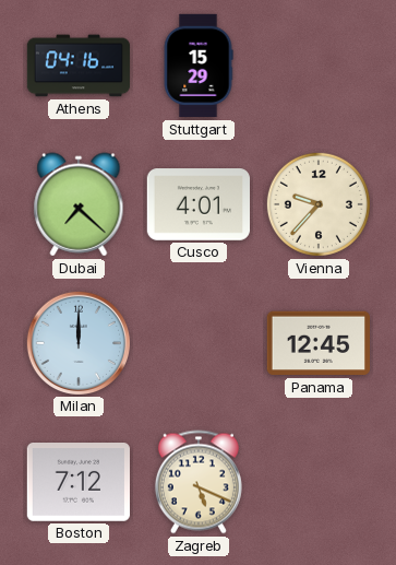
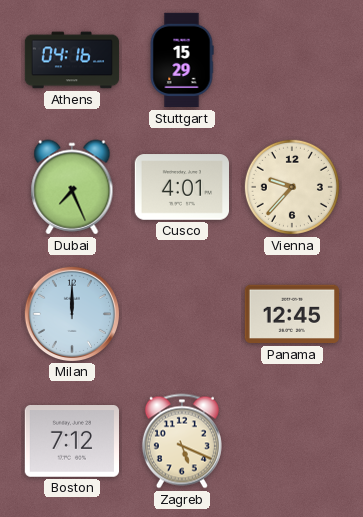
Dubai: 7:22 -> 7:26 (72, 187)
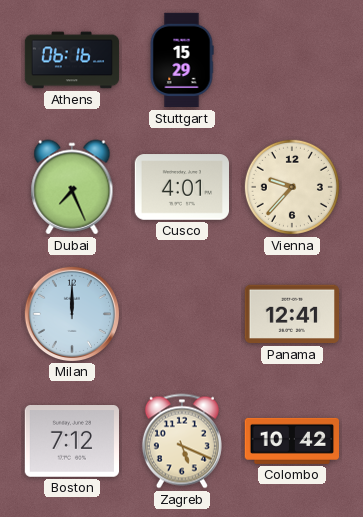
Athens: 04:16 -> 06:16 (72, 60)
Panama: 12:45 -> 12:41 (291, 314)
Colombo: none -> 10:42 (292, 441)
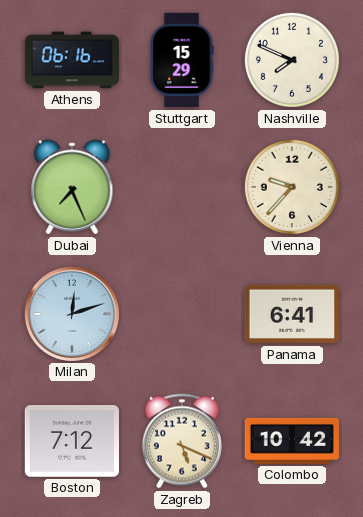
Nashville: none -> 7:49 (292, 60)
Cusco: 4:01 -> none (181, 187)
Milan: 12:00 -> 12:12 (71, 313)
Panama: 12:41 -> 6:41 (291, 314)
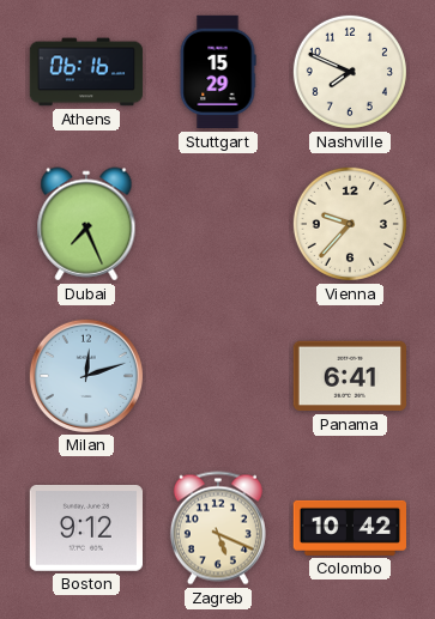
Boston: 7:12 -> 9:12 (85, 529)
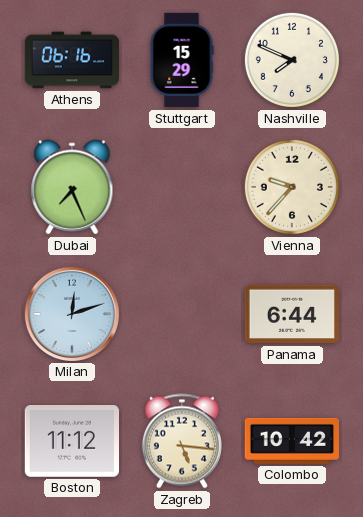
Panama: 6:41 -> 6:44 (291, 314)
Boston: 9:12 -> 11:12 (71, 442)
Zagreb: 5:19 -> 5:16 (182, 441)
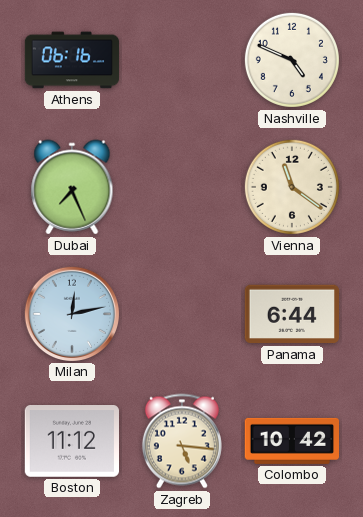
Stuttgart: 15:29 -> none (182, 60)
Nashville: 7:49 -> 4:49 (292, 60)
Vienna: 9:37 -> 11:21 (292, 187)
Milan: 12:12 -> 12:13 (71, 313)
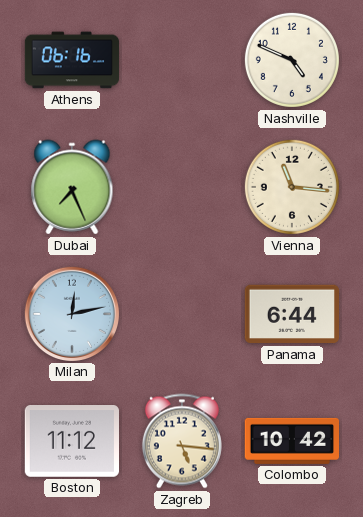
Vienna: 11:21 -> 11:16 (292, 187)
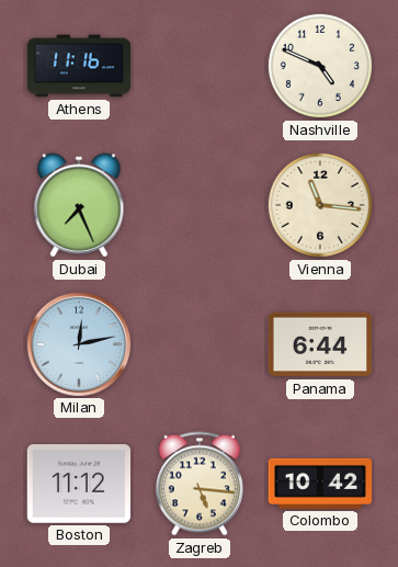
Athens: 06:16 -> 11:16 (79, 66)
